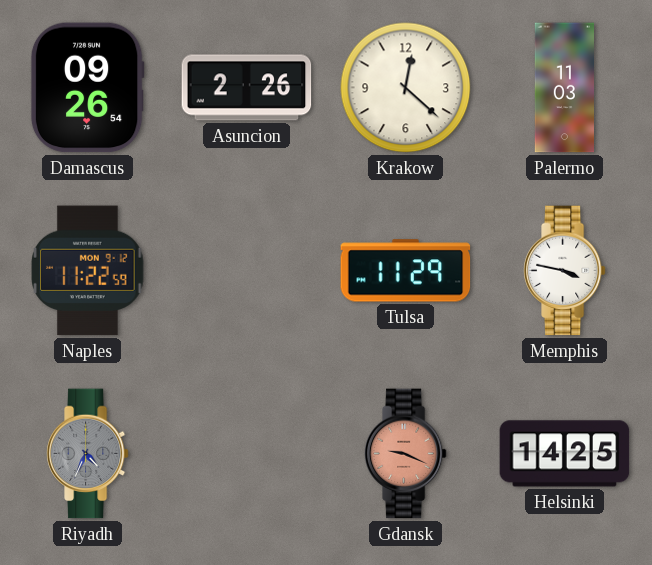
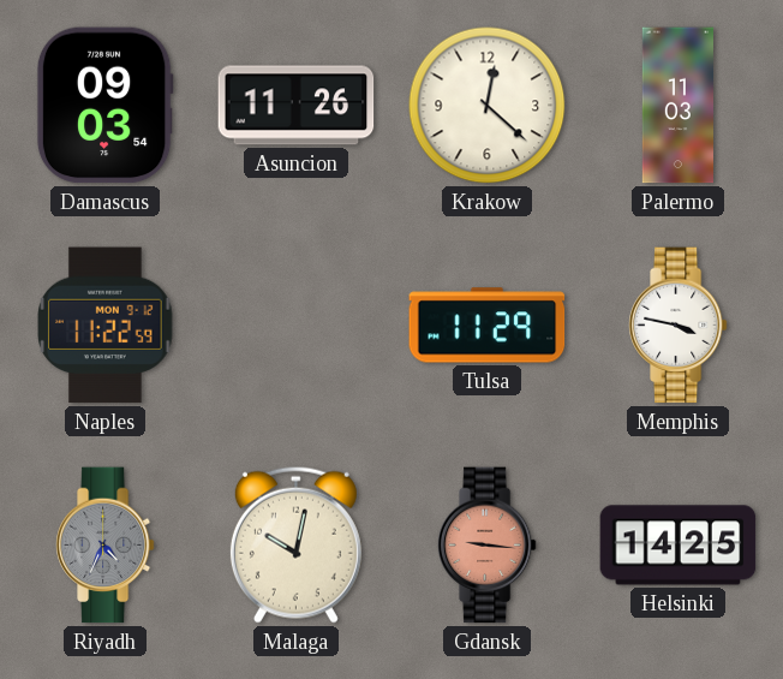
Damascus: 09:26 -> 09:03 (104, 106)
Asuncion: 2:26 -> 11:26 (297, 106)
Malaga: none -> 10:02 (295, 544)
Gdansk: 9:19 -> 9:16 (486, 546)
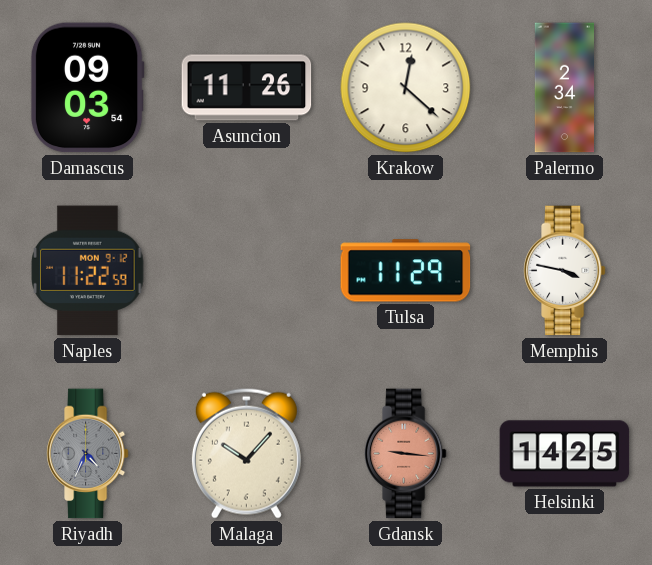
Palermo: 11:03 -> 2:34 (564, 88)
Malaga: 10:02 -> 10:07 (246, 453)
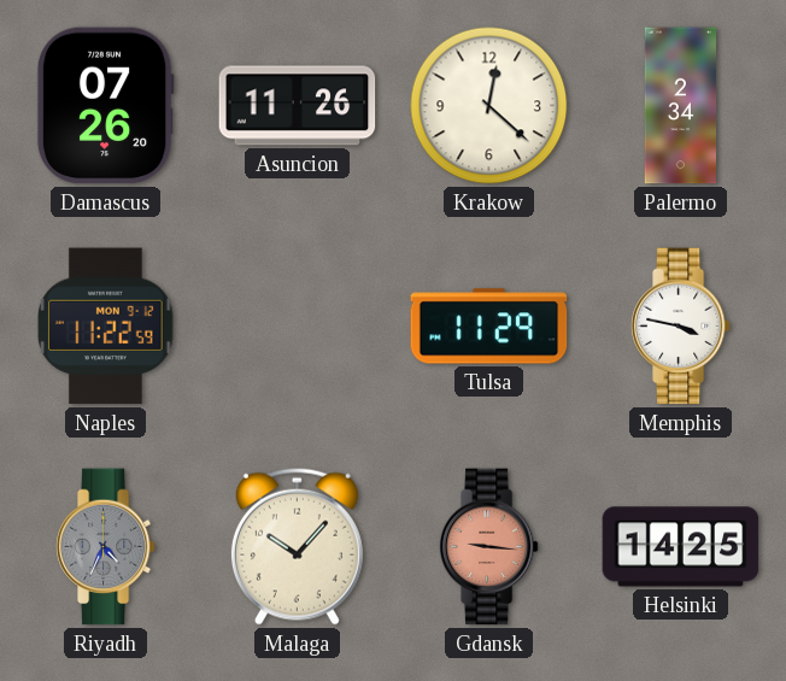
Damascus: 09:03 -> 07:26 (105, 106)
